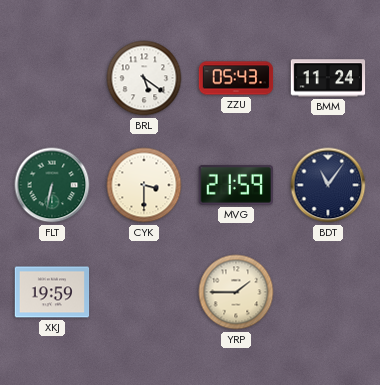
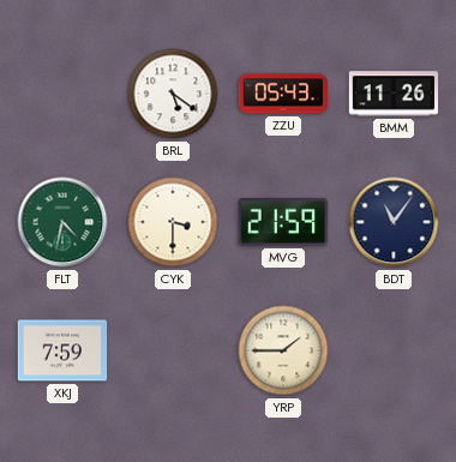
BMM: 11:24 -> 11:26 (394, 94)
FLT: 6:32 -> 4:32 (62, 222)
XKJ: 19:59 -> 7:59 (62, 350)
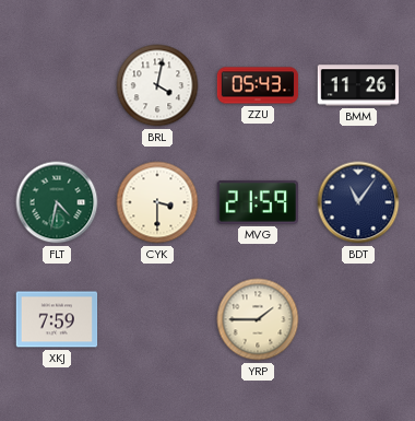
BRL: 5:21 -> 4:02 (157, 85)
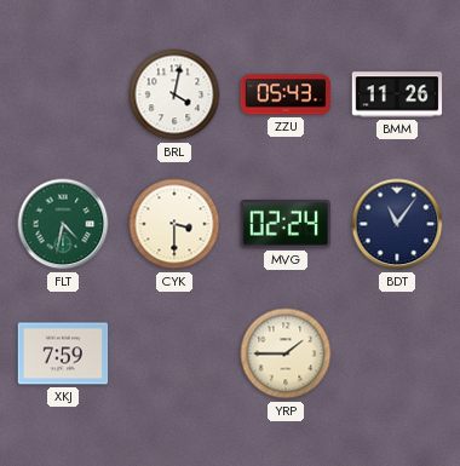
MVG: 21:59 -> 02:24 (284, 224)
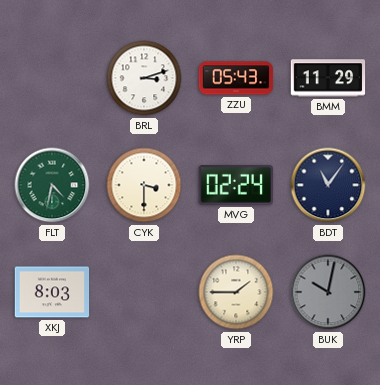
BRL: 4:02 -> 3:12 (144, 78)
BMM: 11:26 -> 11:29 (328, 78)
XKJ: 7:59 -> 8:03 (52, 292)
BUK: none -> 10:02 (328, 292)
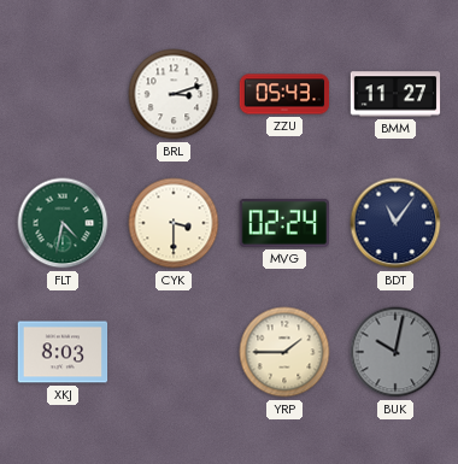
BMM: 11:29 -> 11:27 (395, 94)
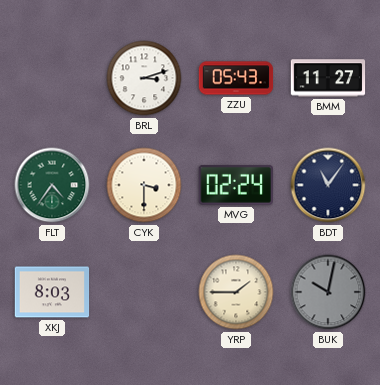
FLT: 4:32 -> 4:36 (52, 185)
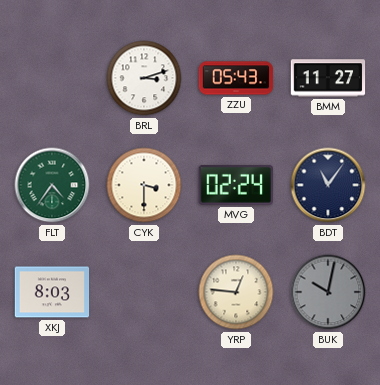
YRP: 1:45 -> 12:46 (236, 292)
